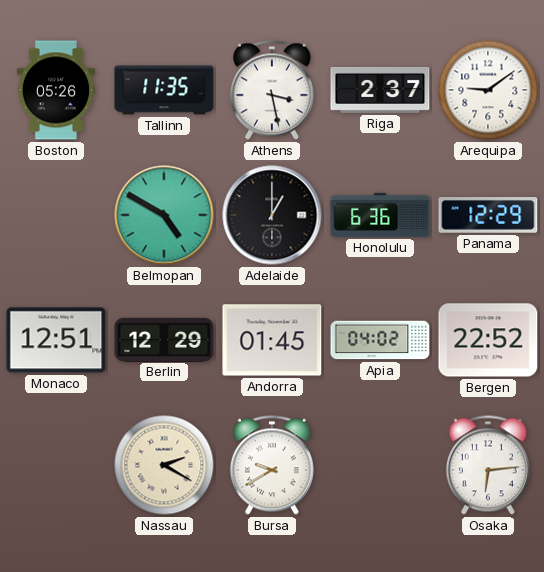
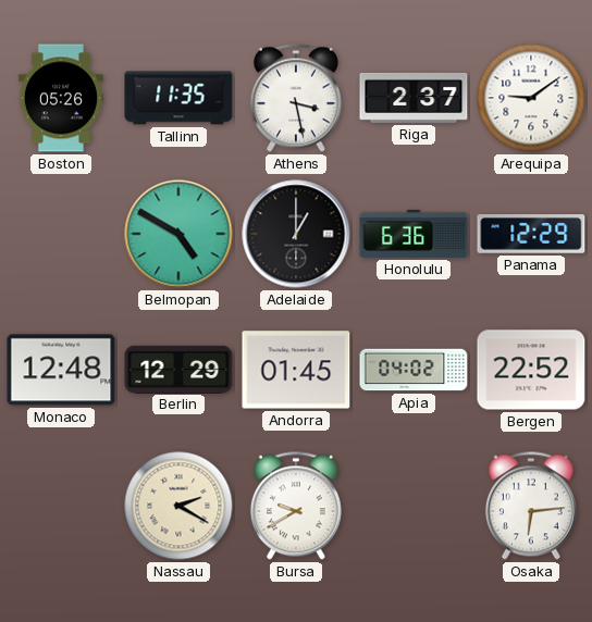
Monaco: 12:51 -> 12:48 (61, 370)
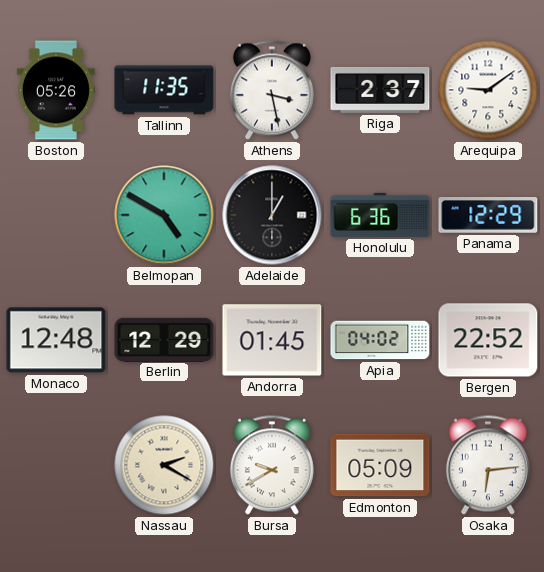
Edmonton: none -> 05:09 (380, 465)
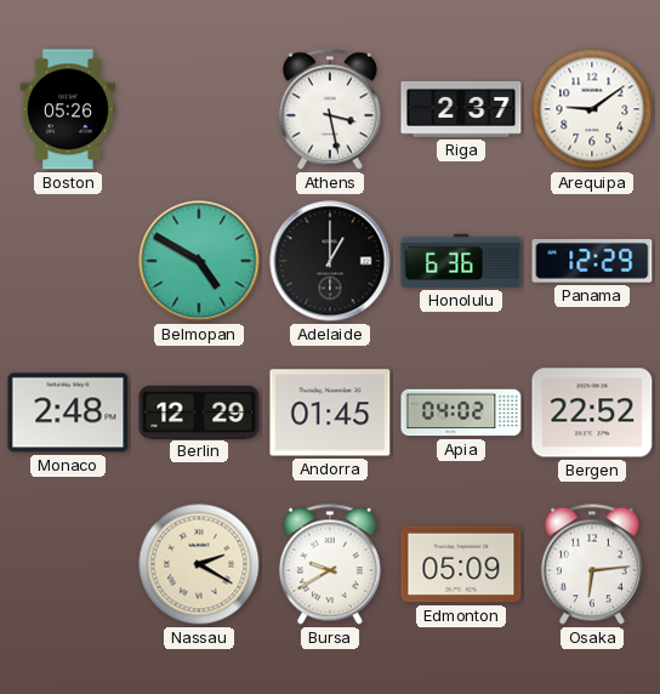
Tallinn: 11:35 -> none (164, 90)
Monaco: 12:48 -> 2:48 (68, 413)
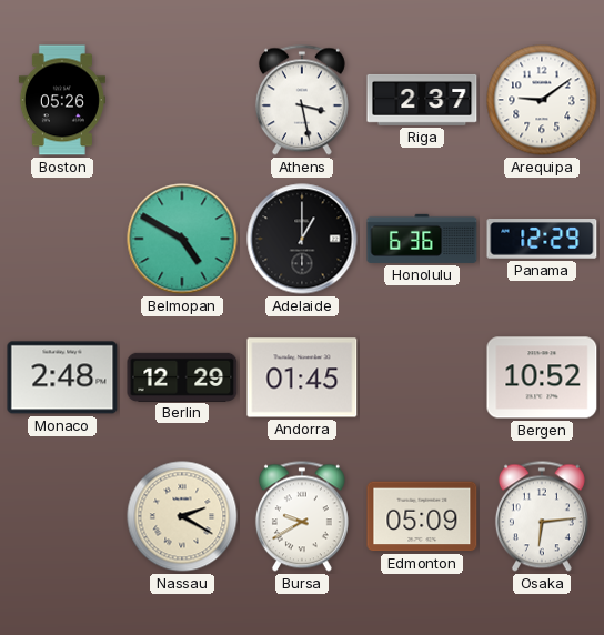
Apia: 04:02 -> none (461, 413)
Bergen: 22:52 -> 10:52 (542, 377)
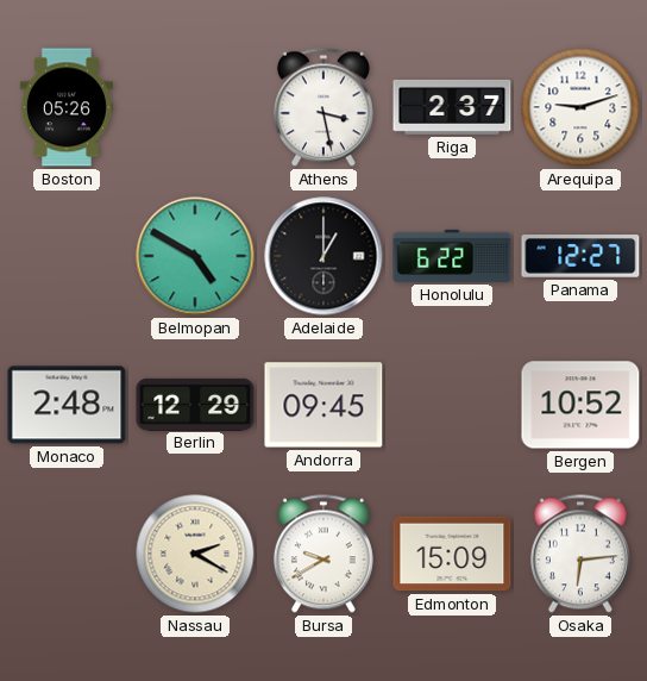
Arequipa: 9:09 -> 9:12 (580, 107)
Honolulu: 6:36 -> 6:22 (452, 256)
Panama: 12:29 -> 12:27 (580, 256)
Andorra: 01:45 -> 09:45 (323, 405)
Edmonton: 05:09 -> 15:09 (452, 554)
